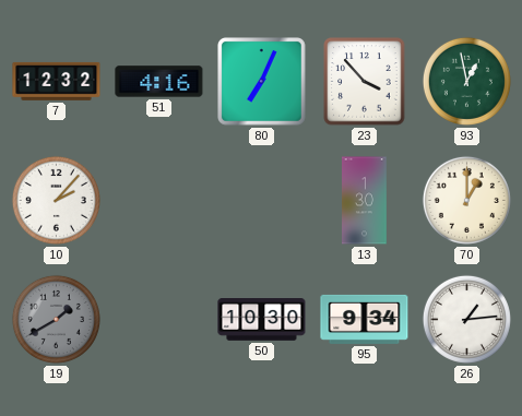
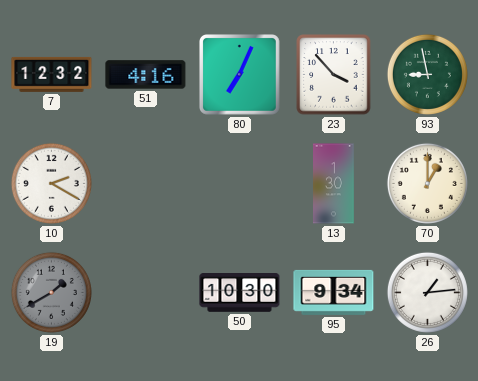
93: 12:58 -> 8:58 (427, 74)
10: 2:07 -> 2:20 (51, 183)
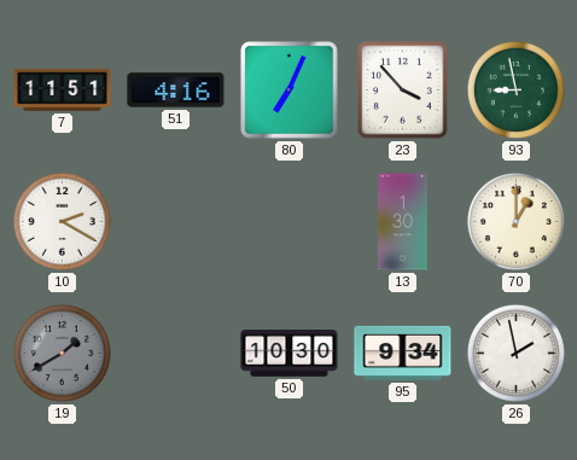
7: 12:32 -> 11:51 (63, 89)
26: 1:14 -> 1:58 (515, 353)
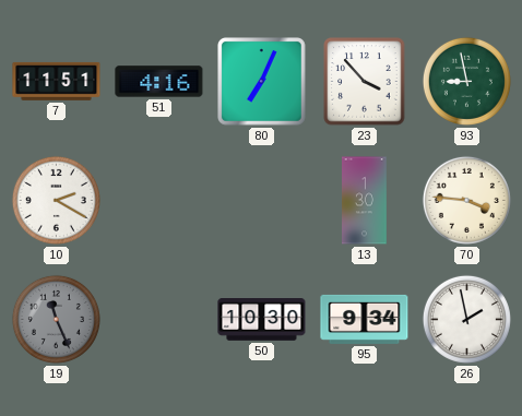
70: 1:00 -> 3:46 (466, 200)
19: 1:40 -> 11:26 (56, 319)
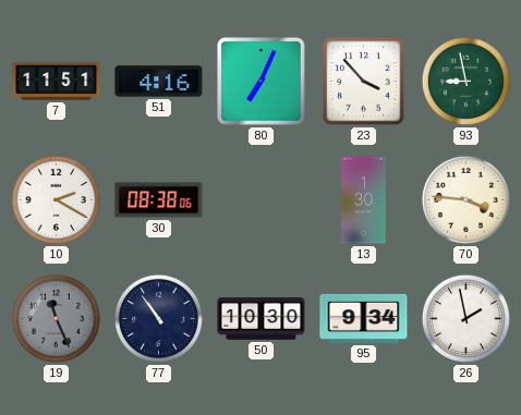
30: none -> 08:38 (159, 200)
77: none -> 10:54 (158, 318)
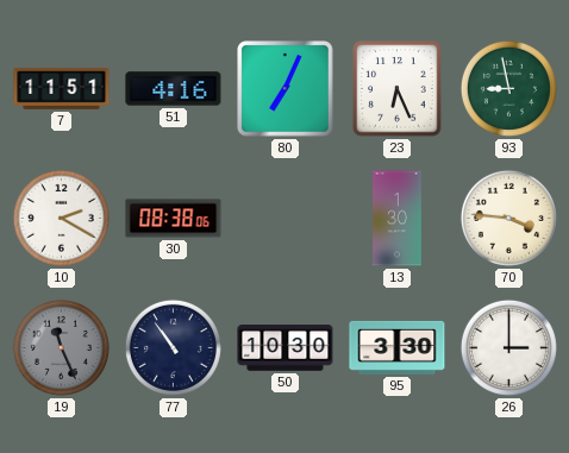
23: 3:53 -> 6:26 (398, 89)
95: 9:34 -> 3:30 (398, 347)
26: 1:58 -> 3:00 (508, 347)
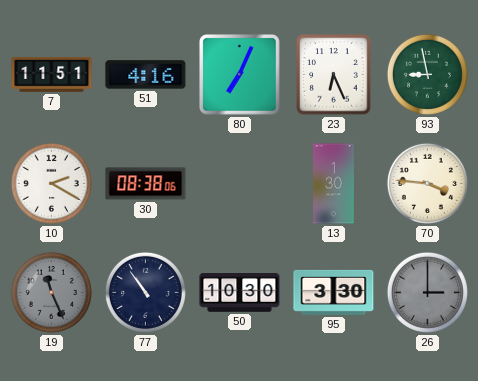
26 dial: white -> grey (427, 292)
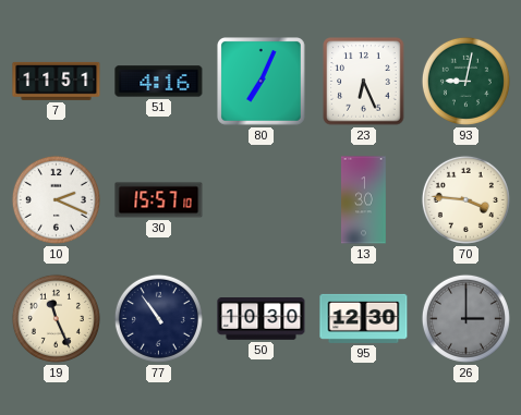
93: 8:58 -> 9:02 (465, 81)
10: 2:20 -> 2:19 (56, 199)
30: 08:38 -> 15:57 (159, 200)
19 dial: grey -> cream (56, 318)
95: 3:30 -> 12:30 (364, 318)
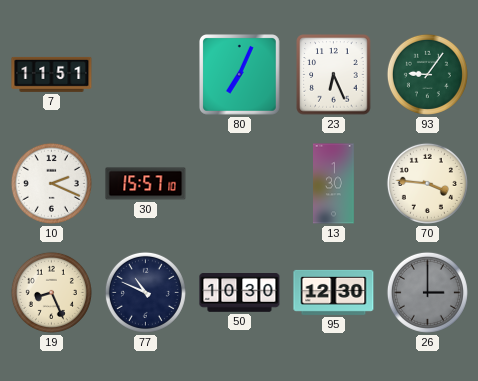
51: 4:16 -> none (159, 82)
93: 9:02 -> 9:06 (427, 74)
19: 11:26 -> 8:26 (51, 292)
77: 10:54 -> 10:49 (145, 292)
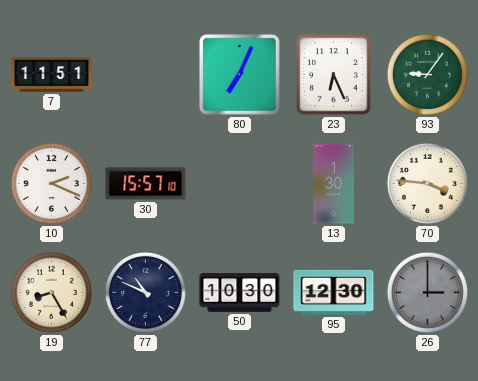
19: 8:26 -> 8:25 (51, 292)
